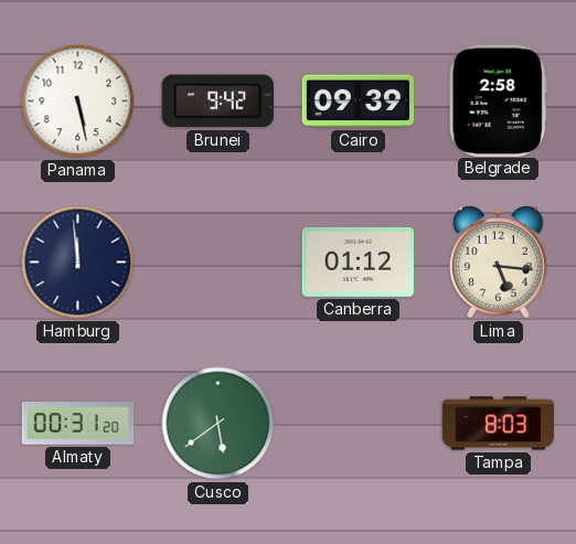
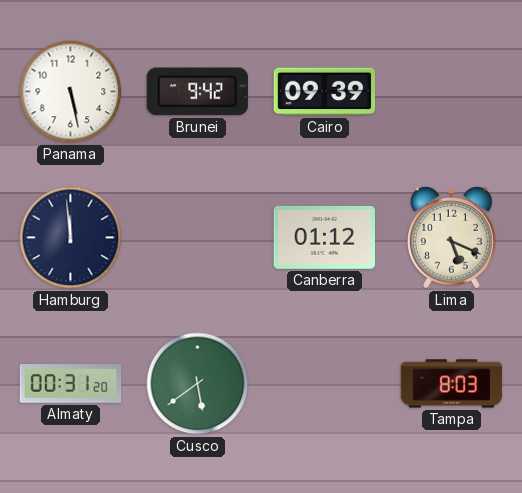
Belgrade: 2:58 -> none (498, 100)
Lima: 5:16 -> 5:19 (452, 238)
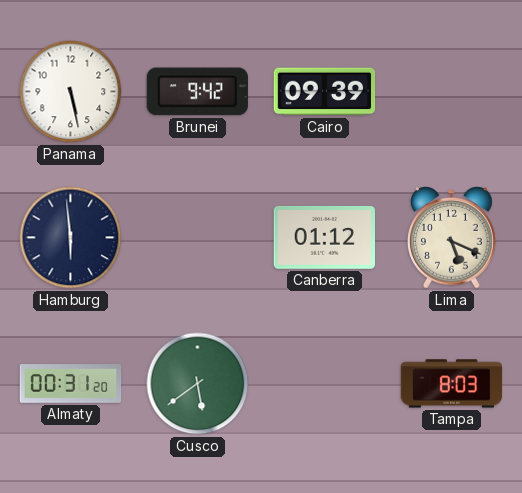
Hamburg: 11:59 -> 5:59 (71, 238)
